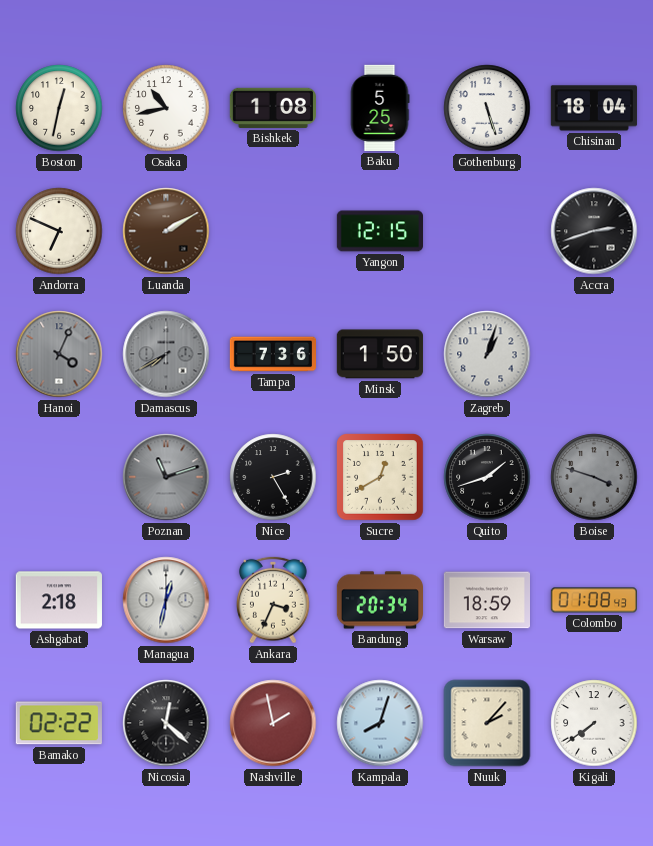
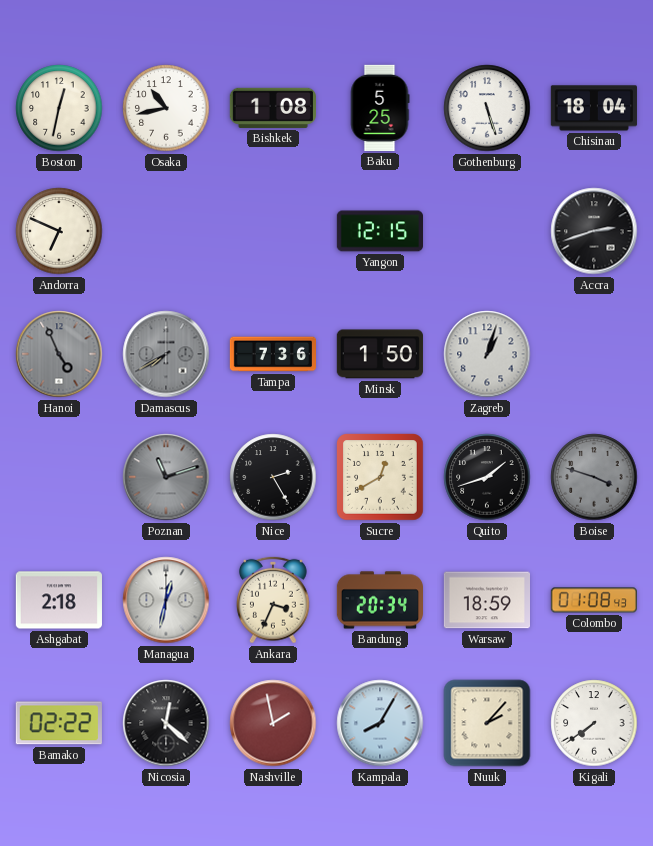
Luanda: 2:10 -> none (166, 231)
Hanoi: 4:04 -> 4:56 (59, 354)
Kampala: 8:03 -> 8:05 (380, 723)
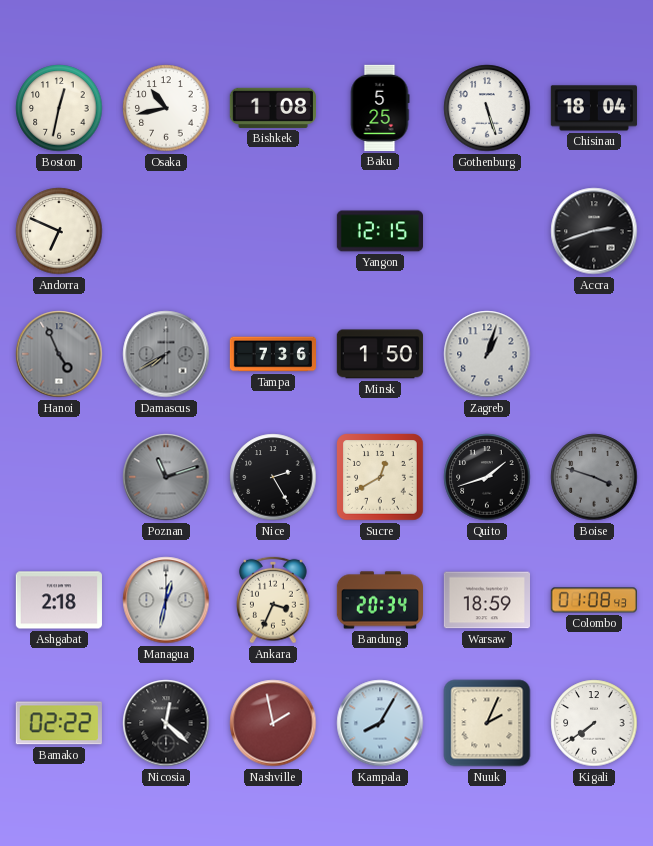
Nuuk: 2:07 -> 2:04 (487, 723)
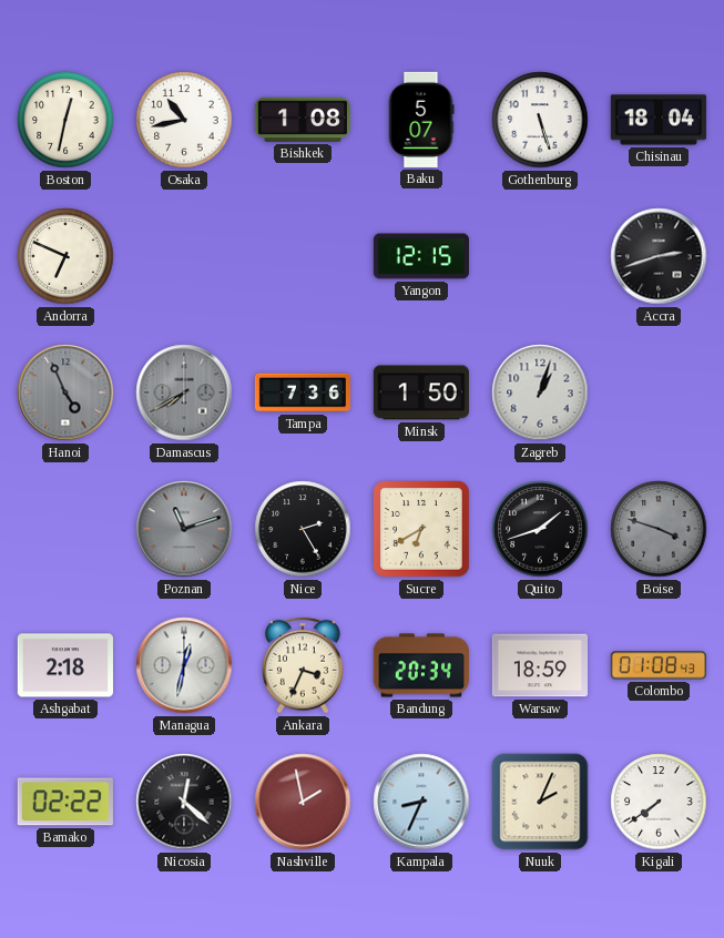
Baku: 5:25 -> 5:07 (421, 120)
Sucre: 12:40 -> 6:40 (422, 530)
Kampala: 8:05 -> 8:34 (421, 802)
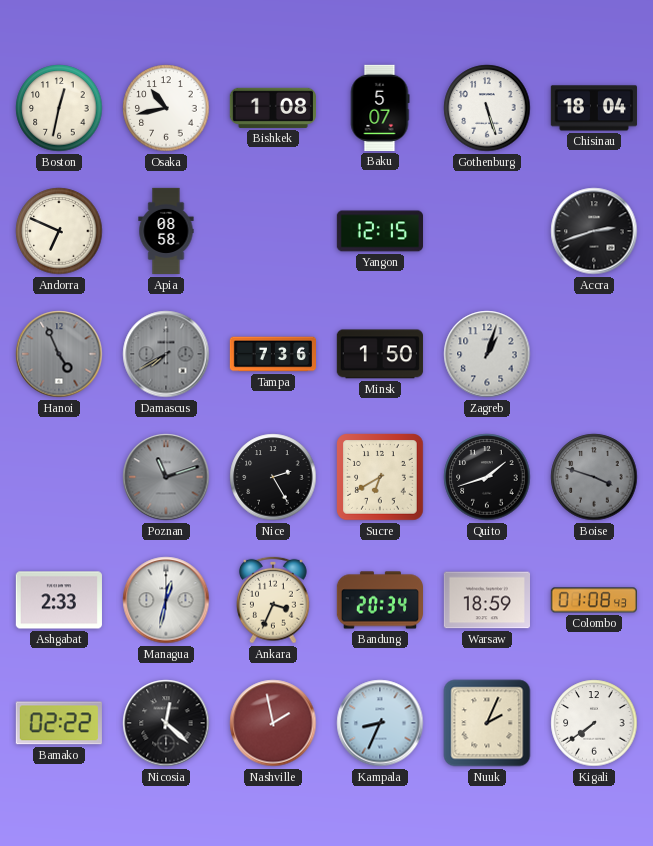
Apia: none -> 08:58 (166, 231)
Ashgabat: 2:18 -> 2:33 (59, 600)
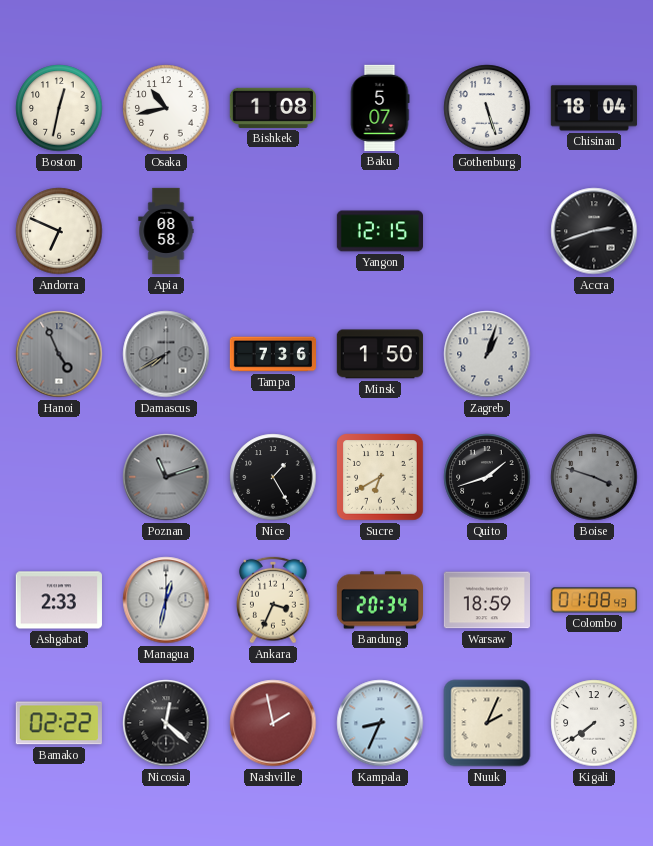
Nice: 2:25 -> 1:25 (273, 477)
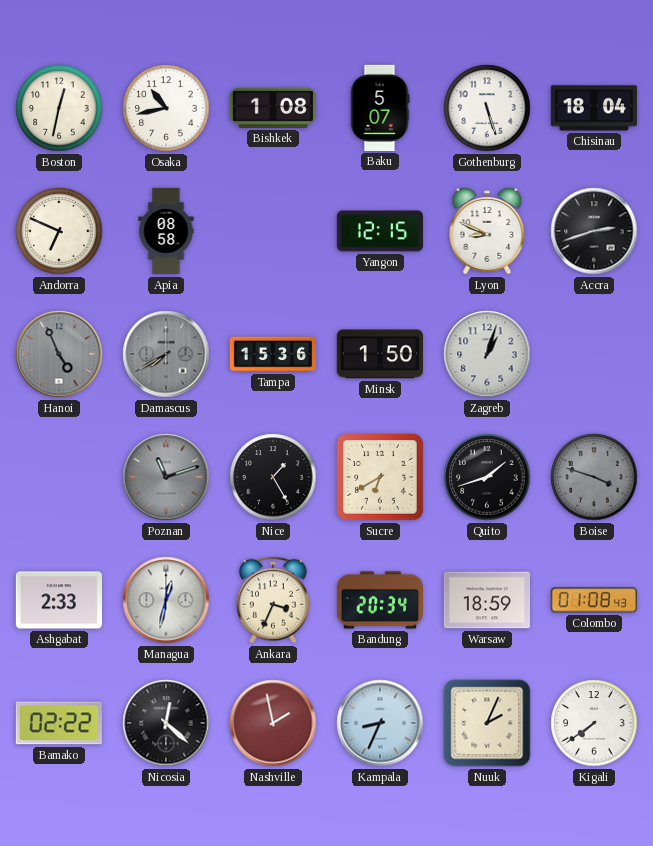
Lyon: none -> 8:49 (487, 231)
Tampa: 7:36 -> 15:36 (272, 354)
